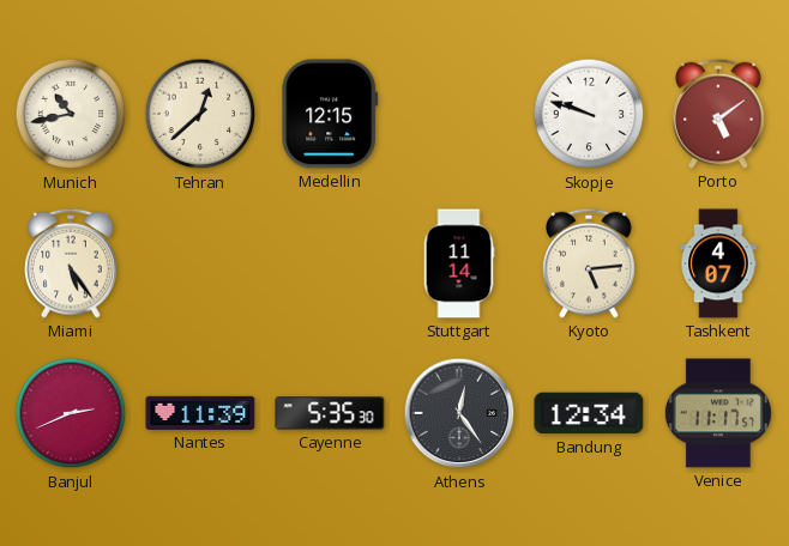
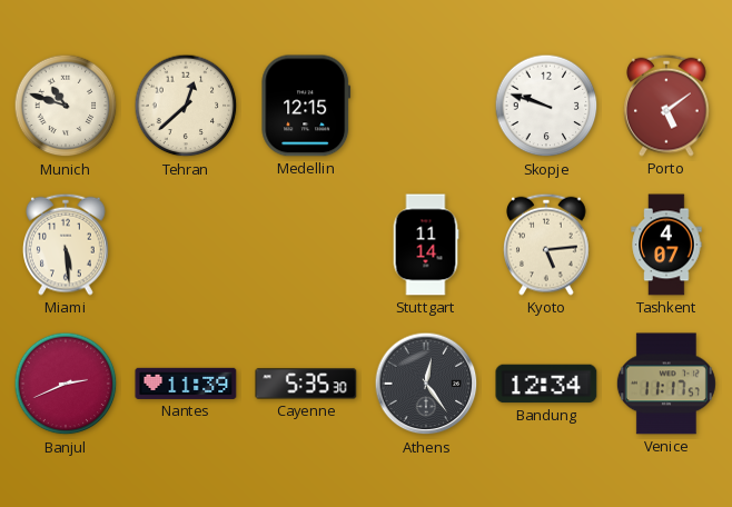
Munich: 10:43 -> 10:48 (66, 106)
Miami: 5:24 -> 5:29 (67, 245)
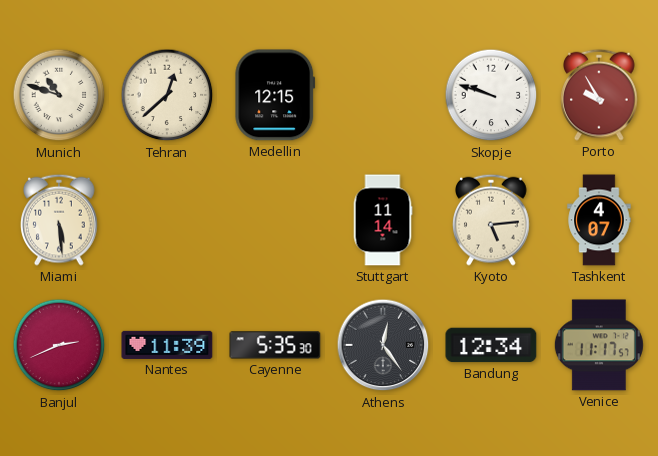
Porto: 5:09 -> 9:55 (600, 95)
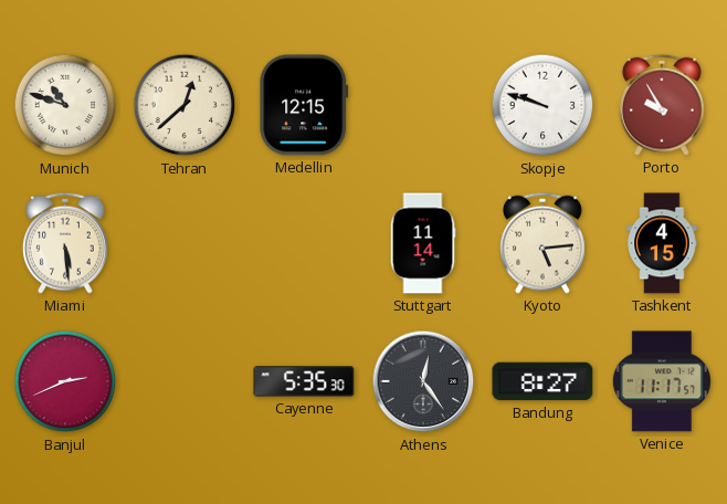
Tashkent: 4:07 -> 4:15 (662, 243)
Nantes: 11:39 -> none (167, 345)
Bandung: 12:34 -> 8:27 (542, 381)
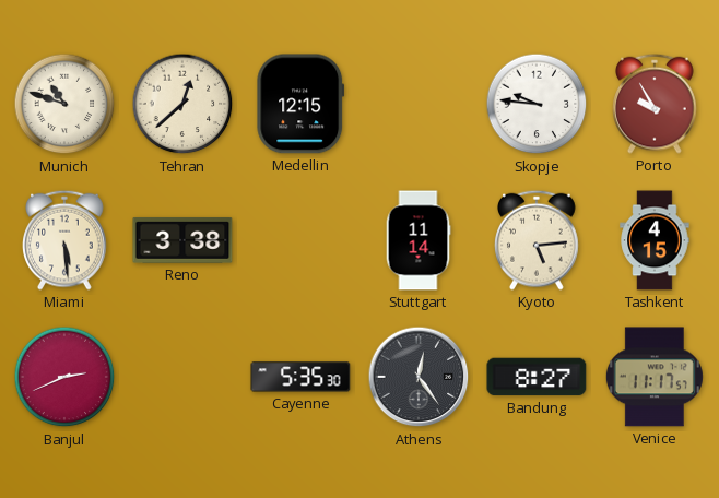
Skopje: 9:48 -> 9:46 (537, 104)
Reno: none -> 3:38 (182, 240)
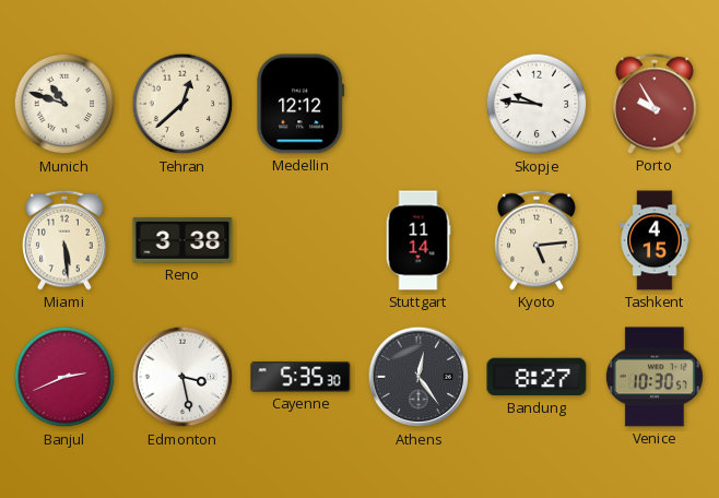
Medellin: 12:15 -> 12:12 (300, 104)
Edmonton: none -> 3:28 (182, 377)
Venice: 11:17 -> 10:30 (655, 377)
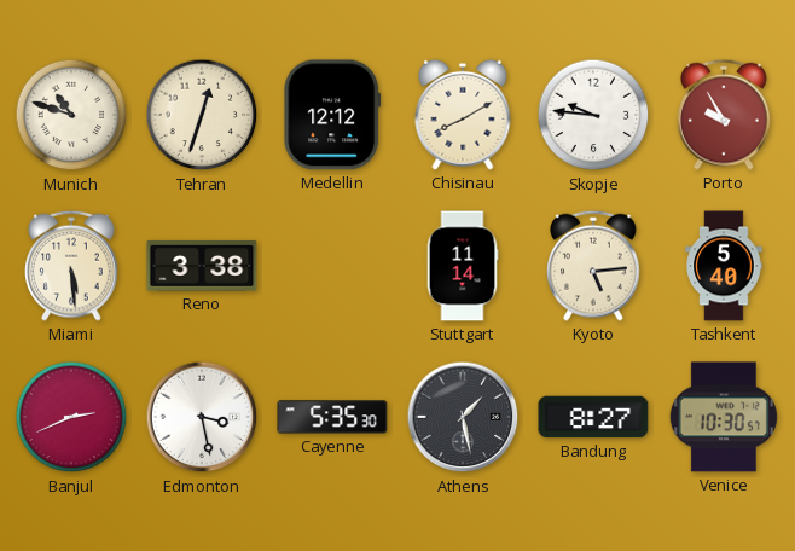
Tehran: 12:38 -> 12:33 (202, 115)
Chisinau: none -> 8:10 (463, 115)
Tashkent: 4:15 -> 5:40 (724, 266)
Athens: 12:24 -> 1:28 (463, 417)
